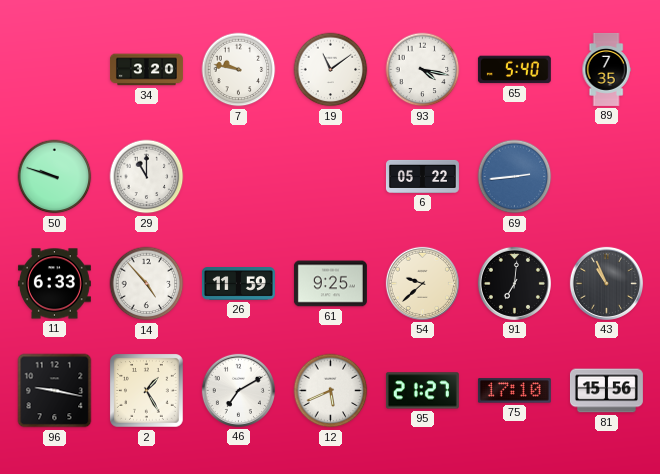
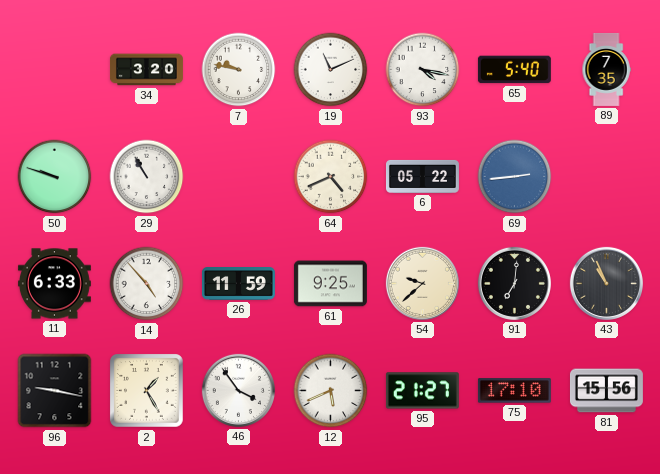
19: 11:09 -> 11:11 (331, 70)
29: 11:00 -> 10:55 (147, 177)
64: none -> 4:41 (331, 177)
46: 7:10 -> 3:54 (238, 390)
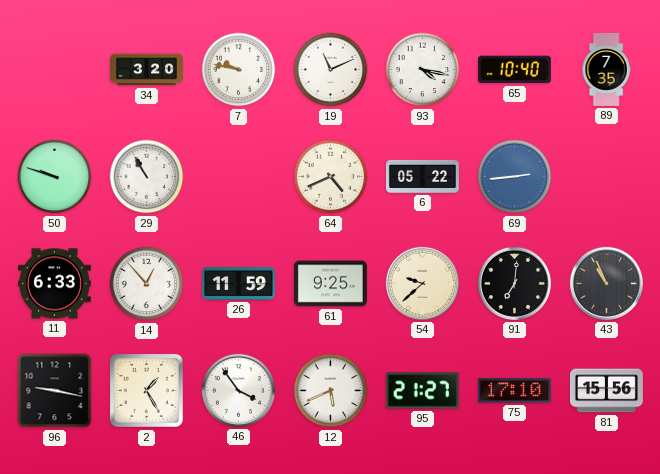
65: 5:40 -> 10:40 (514, 70)
14: 4:53 -> 12:53 (147, 284)
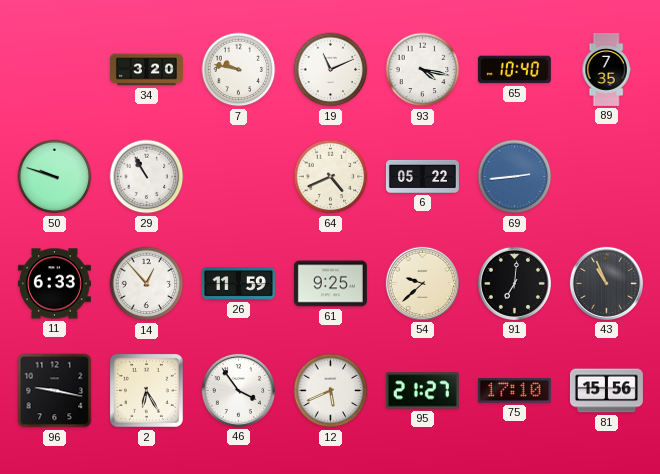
2: 1:25 -> 6:25 (147, 391)
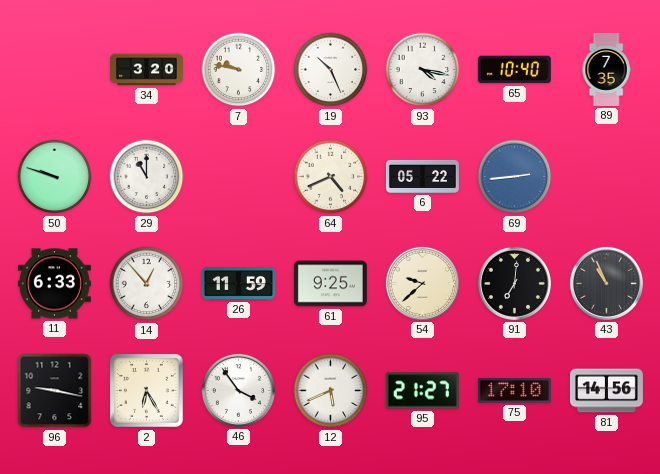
19: 11:11 -> 10:26 (331, 70)
29: 10:55 -> 11:00 (147, 177)
81: 15:56 -> 14:56 (606, 391)
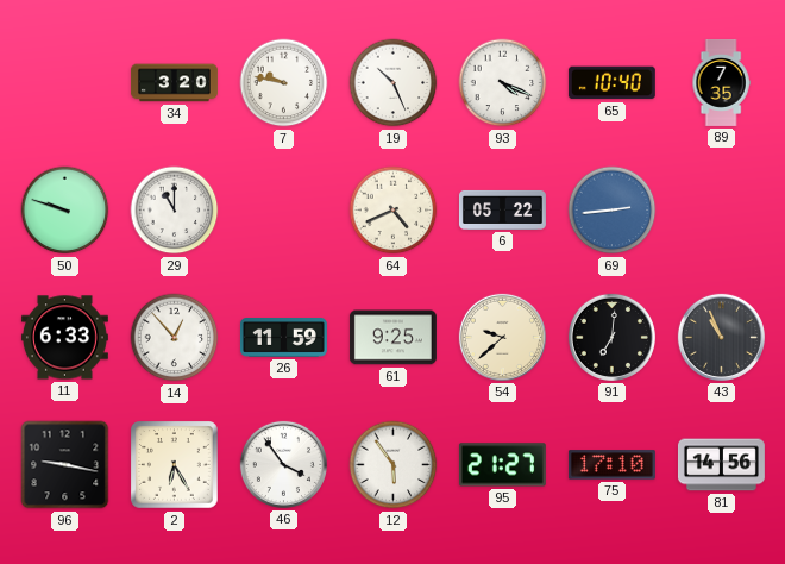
93: 4:17 -> 4:19 (503, 83)
12: 5:41 -> 5:54 (394, 465)
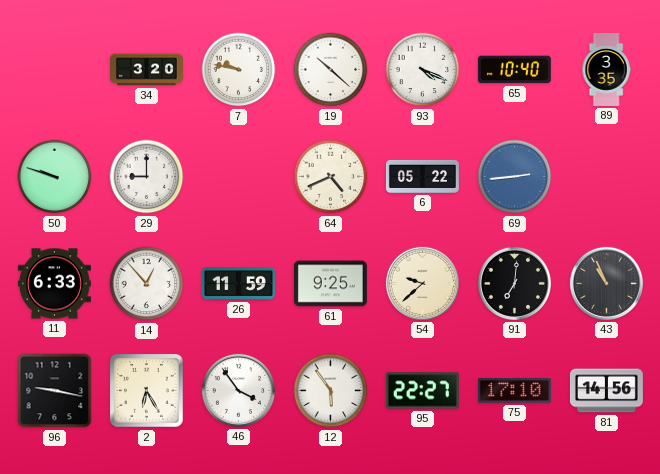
19: 10:26 -> 10:22 (331, 70)
89: 7:35 -> 3:35 (606, 69)
29: 11:00 -> 9:00 (147, 177)
95: 21:27 -> 22:27 (422, 391)
